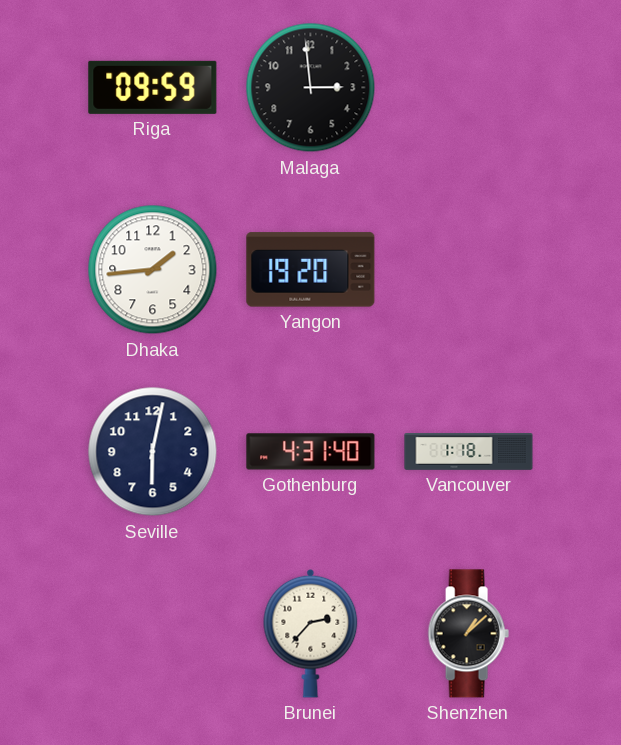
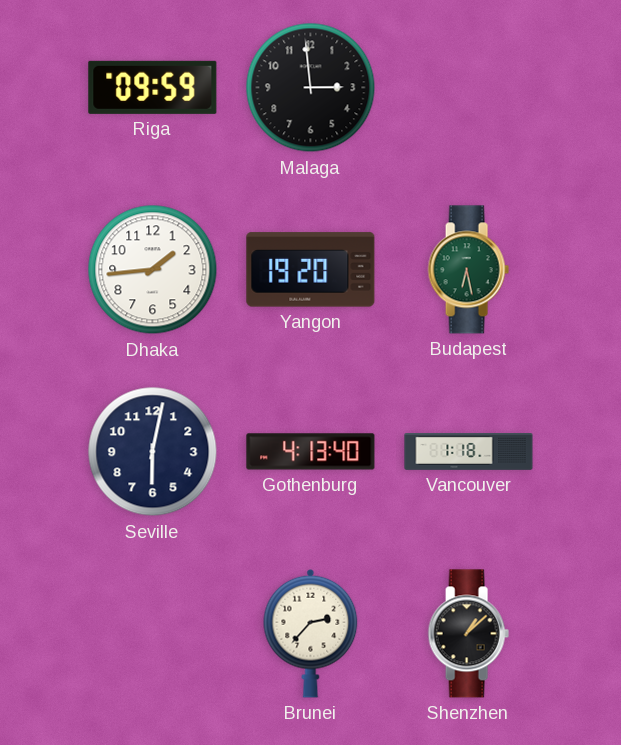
Budapest: none -> 6:28 (468, 270)
Gothenburg: 4:31 -> 4:13 (311, 452)
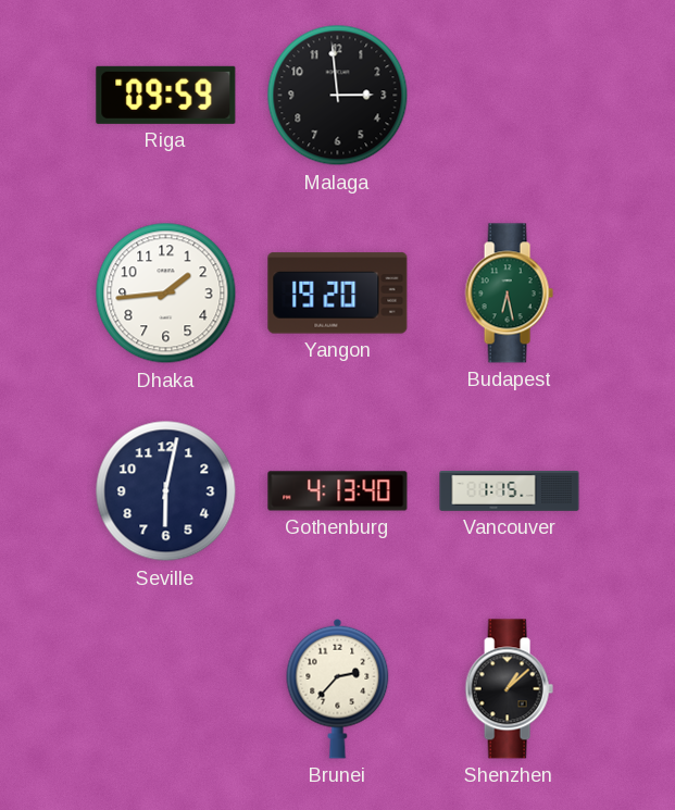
Vancouver: 1:18 -> 1:15 (510, 491)
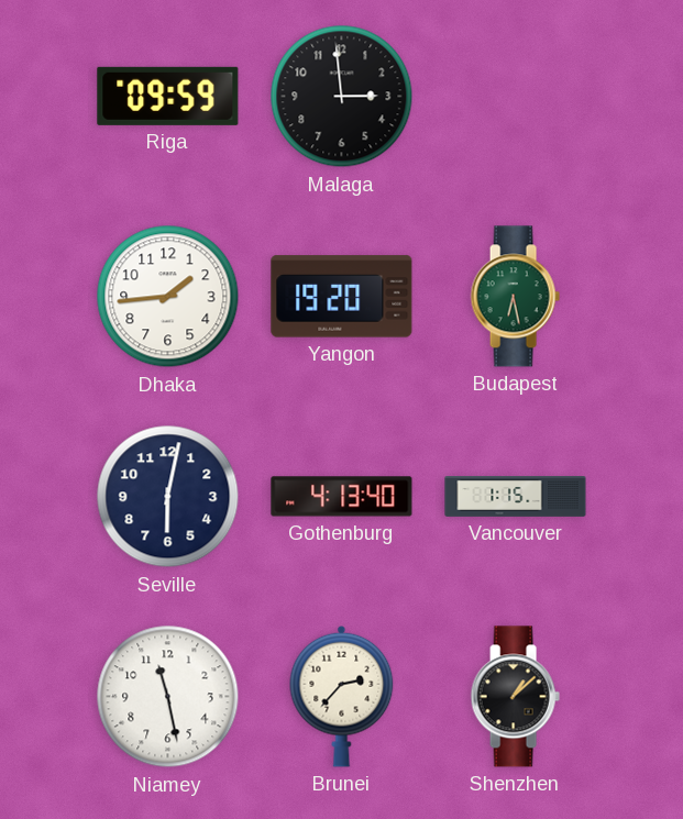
Niamey: none -> 11:28 (168, 697)
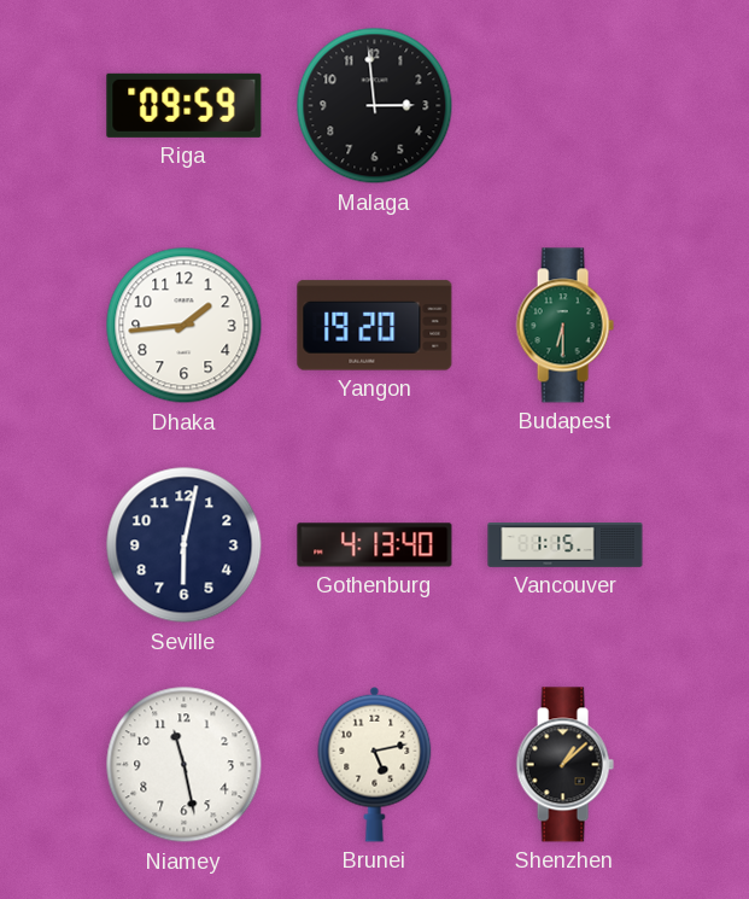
Budapest: 6:28 -> 6:30 (564, 326)
Brunei: 2:37 -> 5:13 (375, 764)
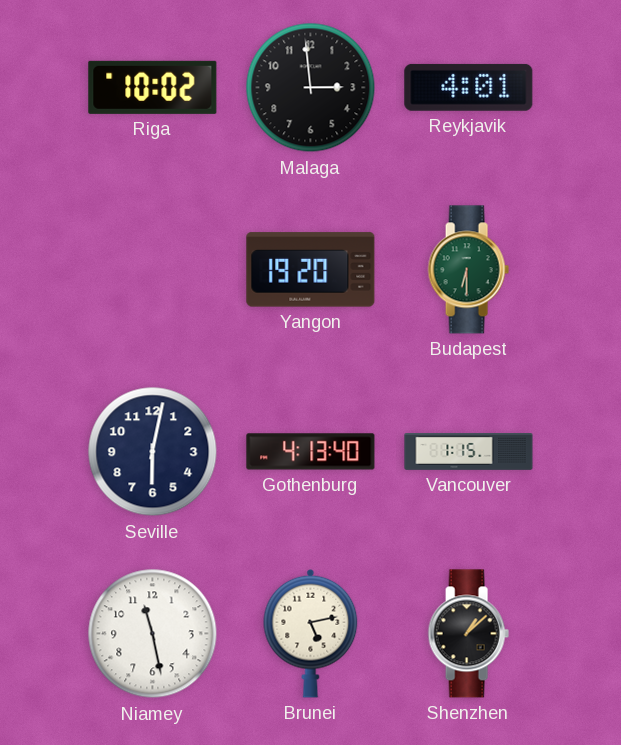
Riga: 09:59 -> 10:02 (153, 87)
Reykjavik: none -> 4:01 (469, 87)
Dhaka: 1:44 -> none (185, 326)
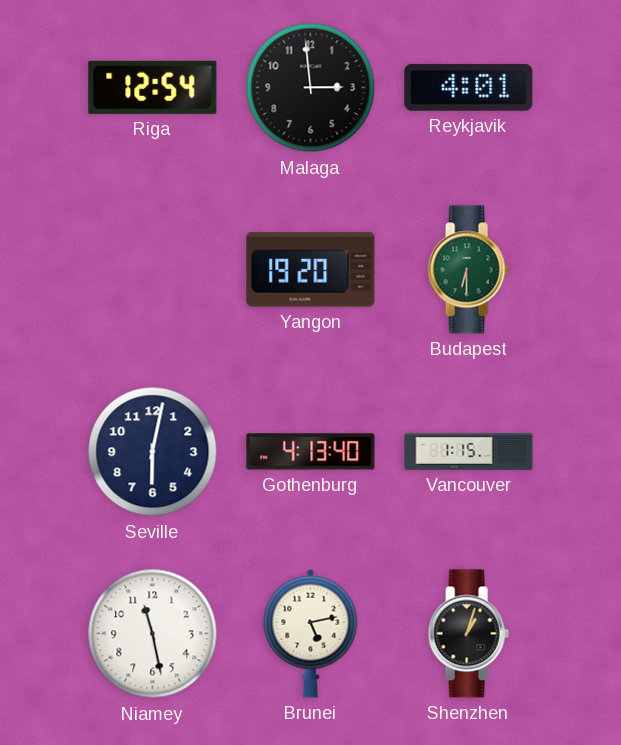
Riga: 10:02 -> 12:54 (153, 87)
Shenzhen: 1:08 -> 1:03 (468, 634)
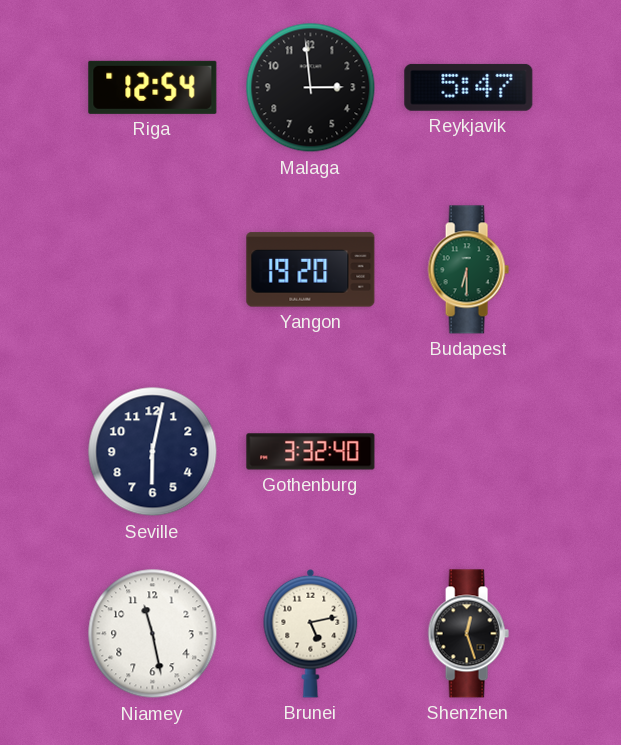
Reykjavik: 4:01 -> 5:47 (469, 87)
Gothenburg: 4:13 -> 3:32 (311, 452)
Vancouver: 1:15 -> none (469, 452)
Shenzhen: 1:03 -> 12:27 (468, 634)
